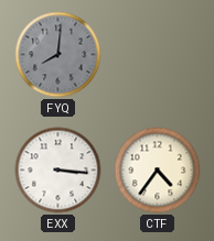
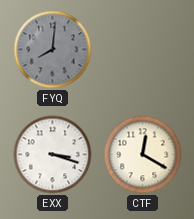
EXX: 3:16 -> 3:18 (53, 155)
CTF: 4:36 -> 12:20 (143, 155)
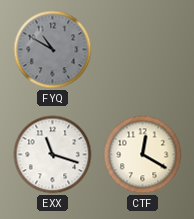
FYQ: 8:01 -> 10:50 (53, 50)
EXX: 3:18 -> 11:18 (53, 155)
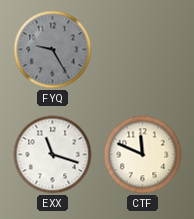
FYQ: 10:50 -> 9:25 (53, 50)
CTF: 12:20 -> 11:49 (143, 155)
